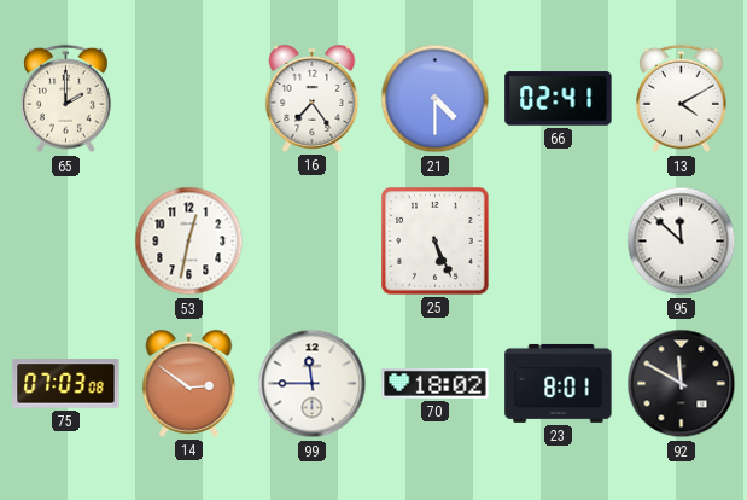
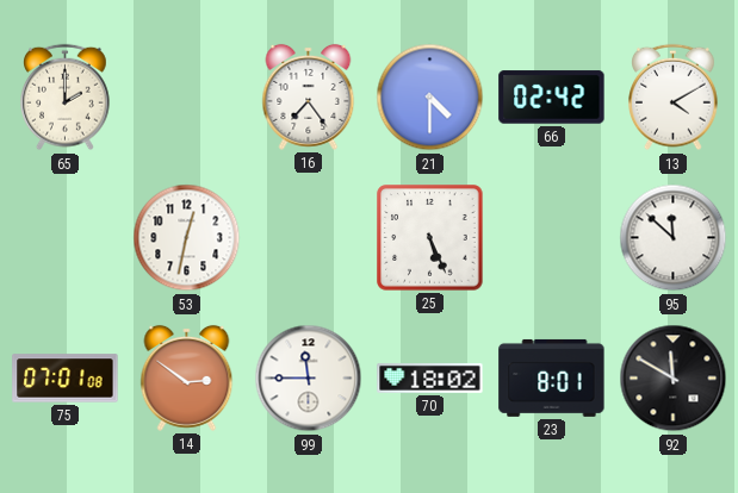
66: 02:41 -> 02:42 (552, 98)
75: 07:03 -> 07:01 (66, 379)
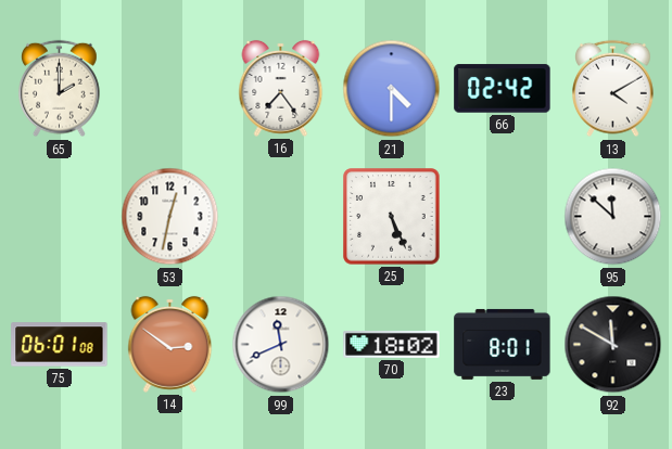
75: 07:01 -> 06:01 (60, 345)
99: 11:45 -> 11:41 (281, 345)
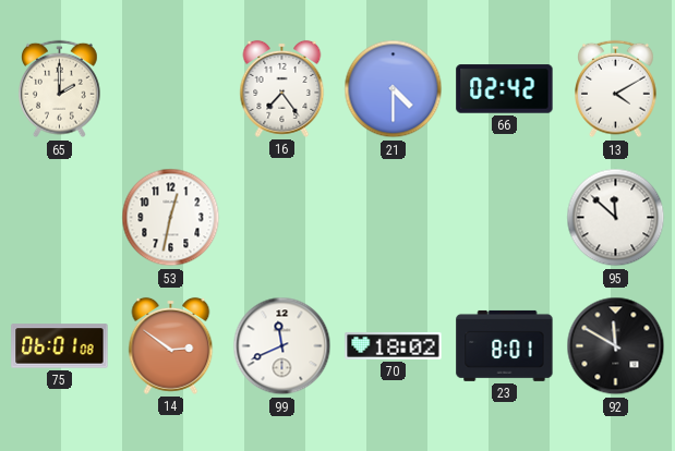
25: 5:26 -> none (392, 217)
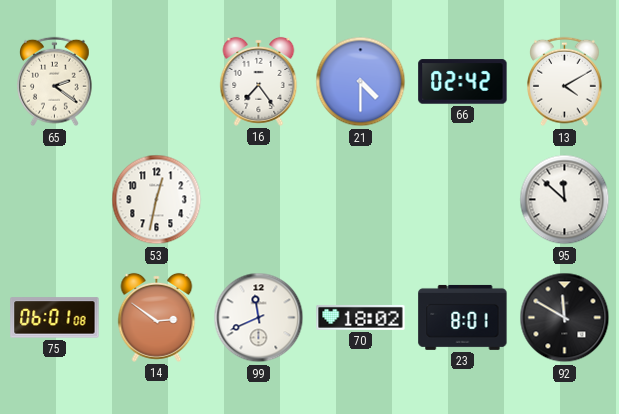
65: 2:00 -> 2:21 (55, 82)
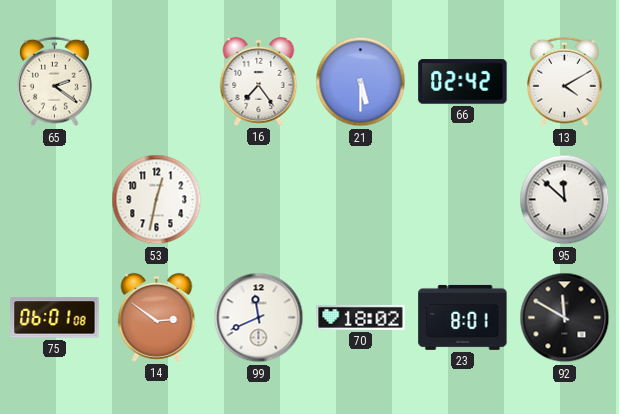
21: 4:30 -> 5:30 (361, 82)
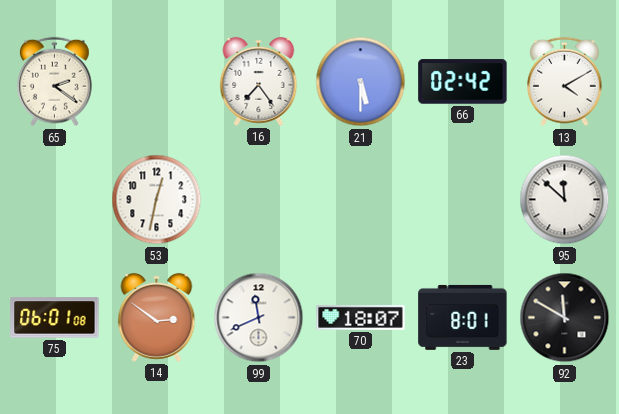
70: 18:02 -> 18:07 (361, 318)
